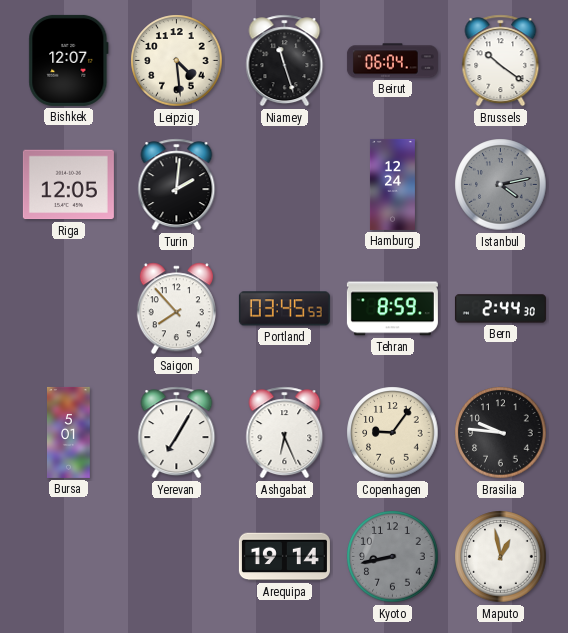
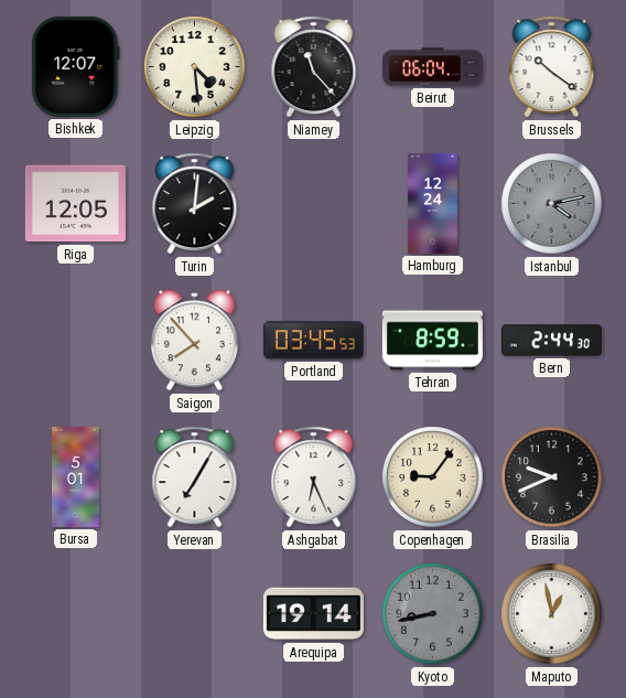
Niamey: 11:27 -> 11:23 (314, 67)
Brasilia: 9:46 -> 9:41 (552, 477)
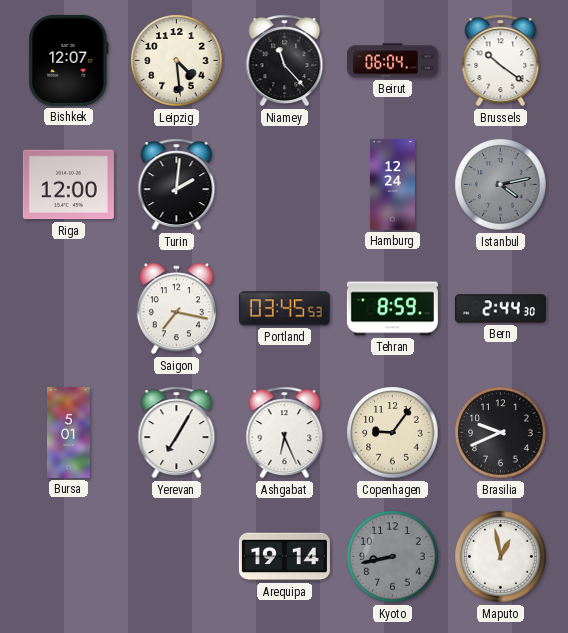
Riga: 12:05 -> 12:00 (68, 185)
Saigon: 7:53 -> 7:17 (176, 309)
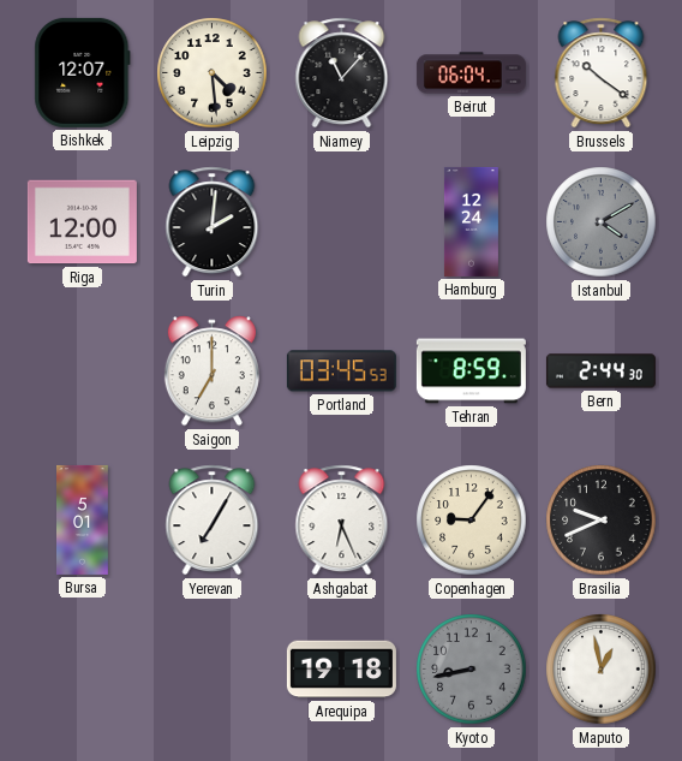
Niamey: 11:23 -> 11:07 (342, 73)
Istanbul: 4:13 -> 4:10 (602, 222)
Saigon: 7:17 -> 7:00 (211, 371)
Arequipa: 19:14 -> 19:18 (341, 670)
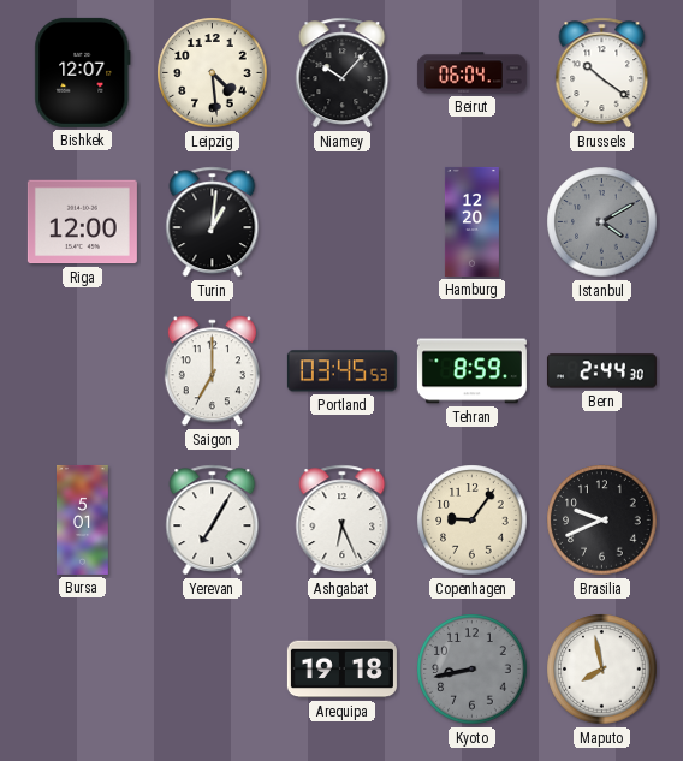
Niamey: 11:07 -> 10:07 (343, 73)
Turin: 2:01 -> 1:01 (213, 222)
Hamburg: 12:24 -> 12:20 (471, 221)
Maputo: 12:58 -> 7:58 (602, 670)
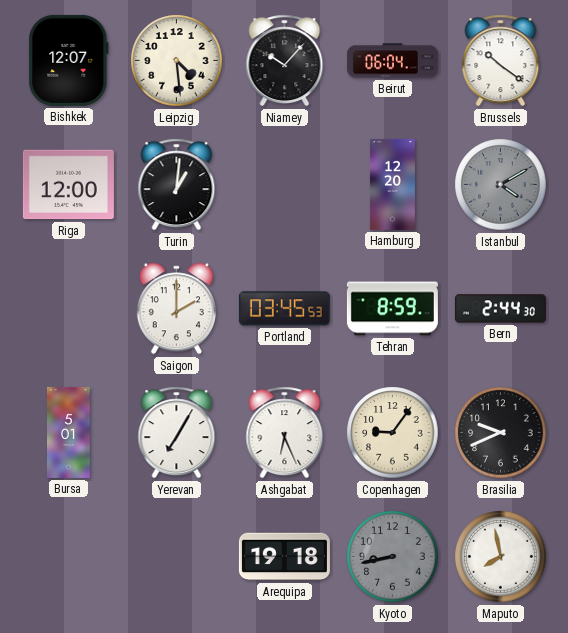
Saigon: 7:00 -> 2:00 (176, 309)
